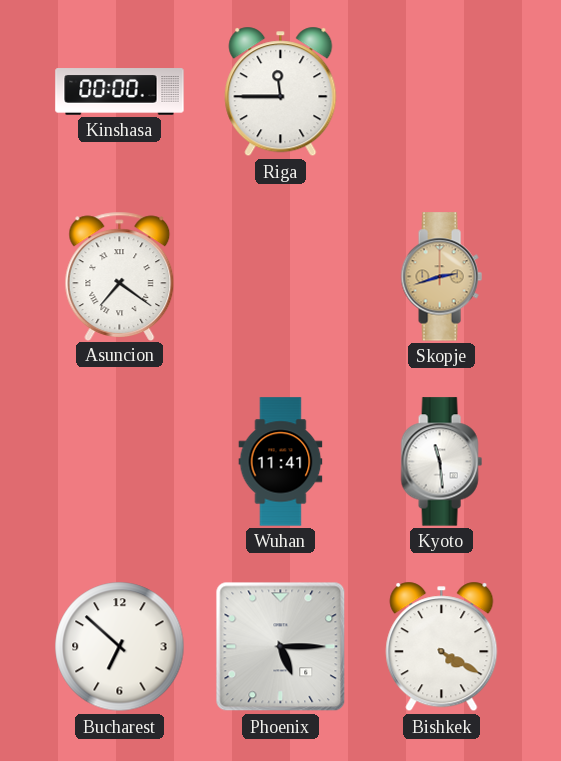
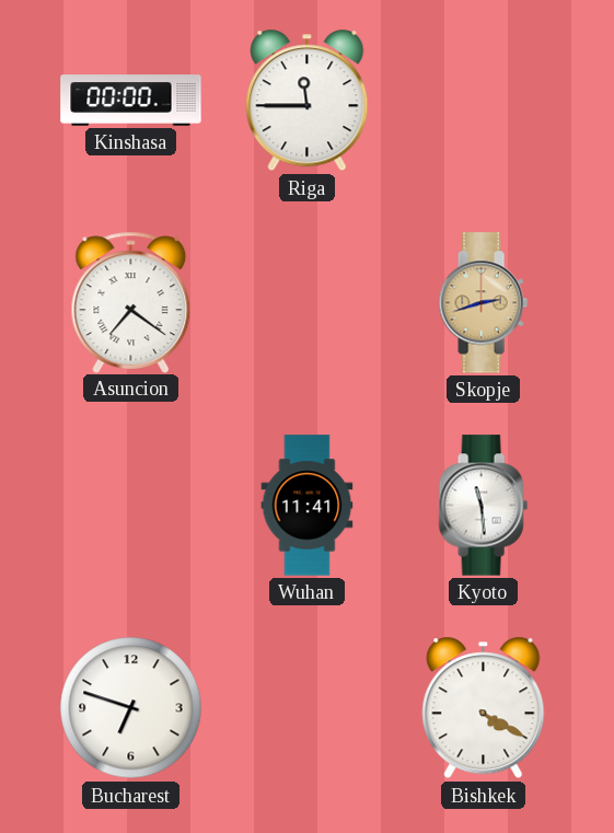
Bucharest: 6:52 -> 6:48 (131, 708)
Phoenix: 5:15 -> none (281, 647)
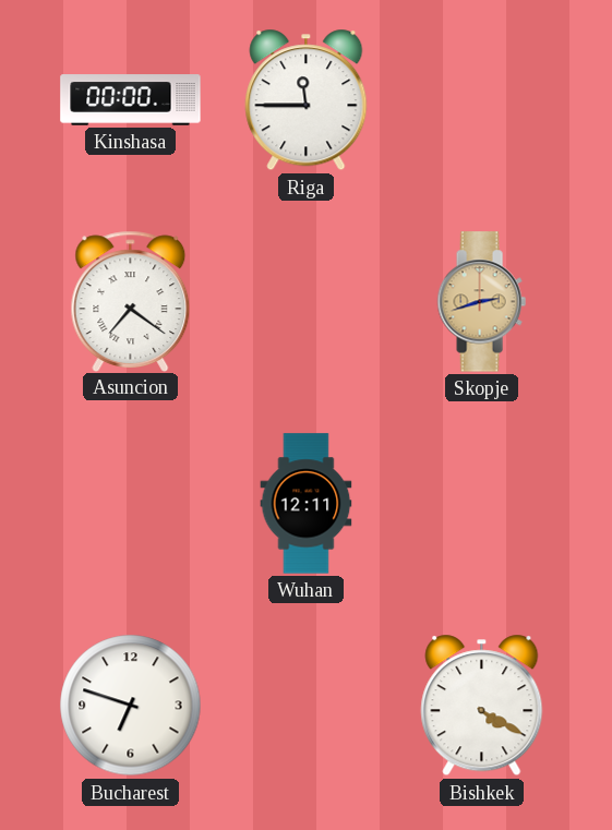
Wuhan: 11:41 -> 12:11 (307, 504)
Kyoto: 11:29 -> none (483, 506)
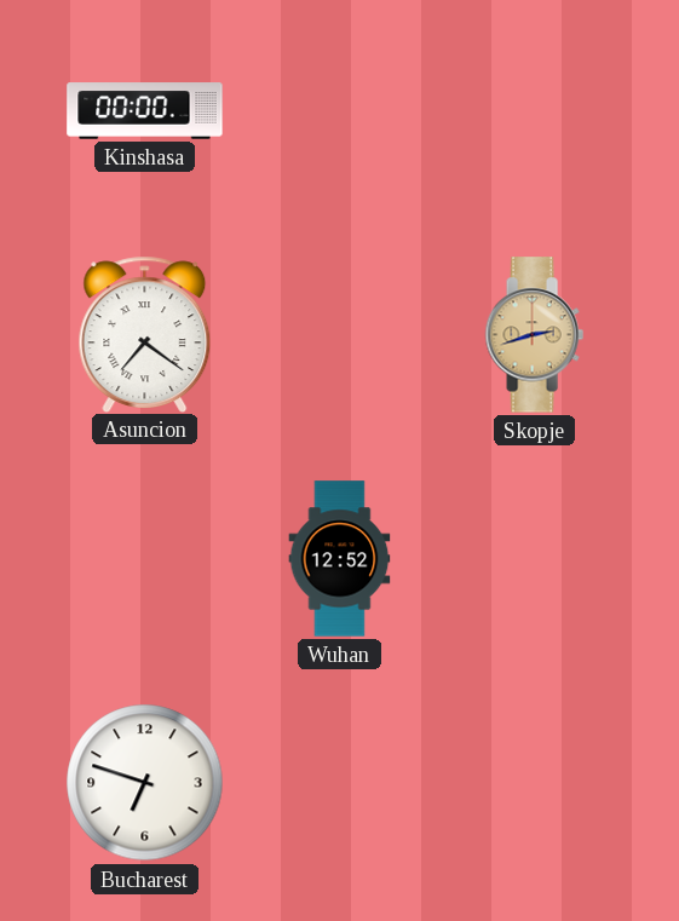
Riga: 11:45 -> none (307, 100)
Wuhan: 12:11 -> 12:52 (340, 559)
Bishkek: 4:20 -> none (482, 706)
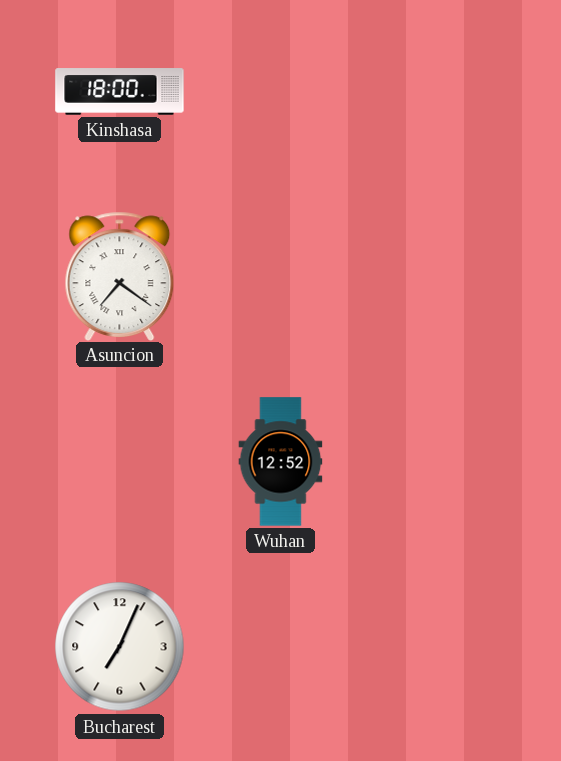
Kinshasa: 00:00 -> 18:00 (120, 92)
Skopje: 2:42 -> none (534, 335)
Bucharest: 6:48 -> 7:04 (120, 647)
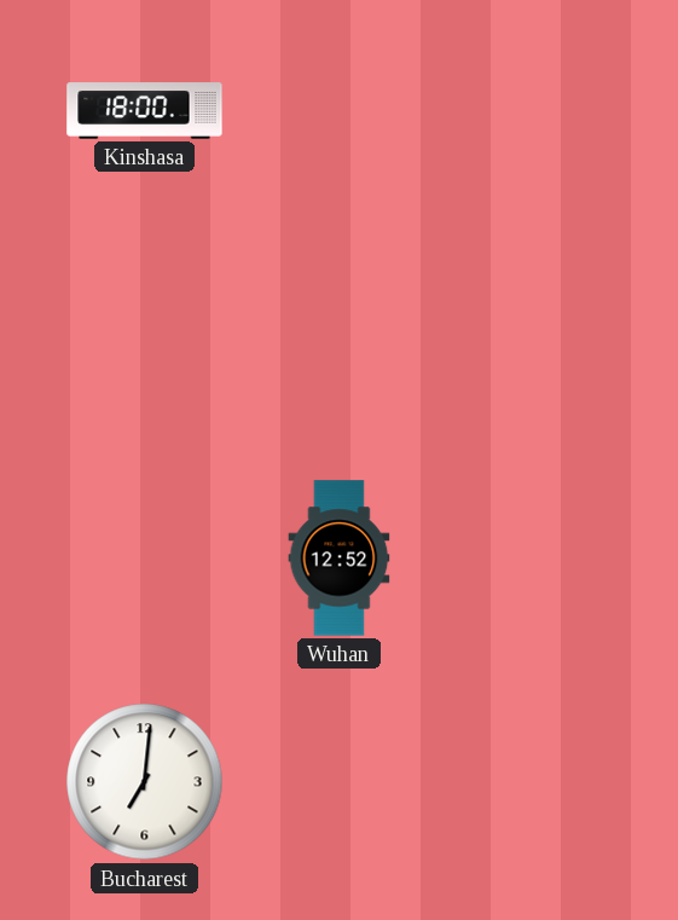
Asuncion: 7:21 -> none (120, 276)
Bucharest: 7:04 -> 7:01 (145, 782)
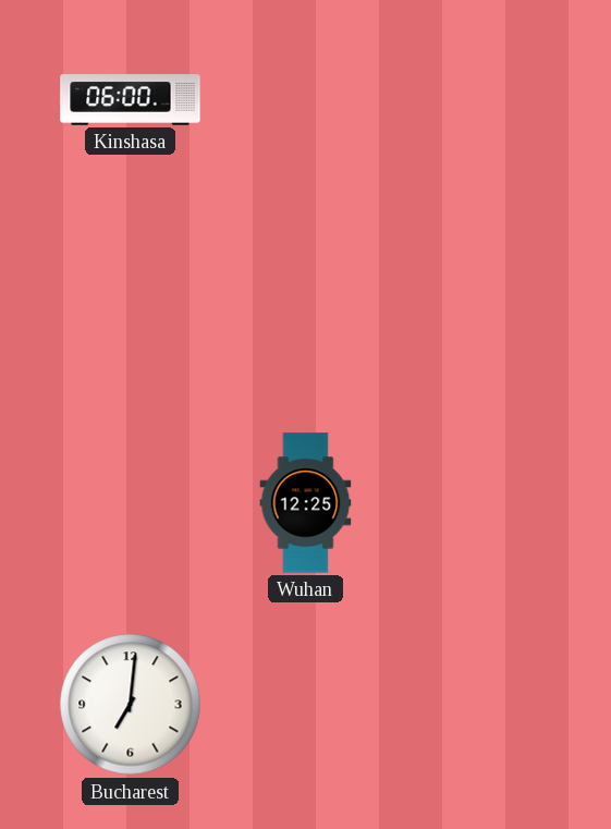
Kinshasa: 18:00 -> 06:00 (131, 100)
Wuhan: 12:52 -> 12:25 (306, 503)
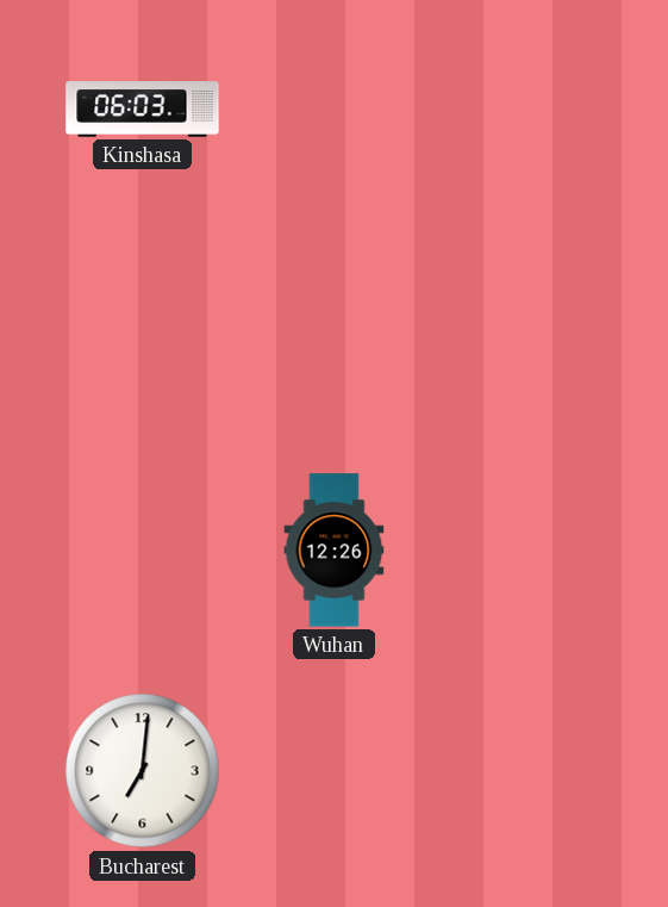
Kinshasa: 06:00 -> 06:03 (143, 110)
Wuhan: 12:25 -> 12:26 (335, 551)
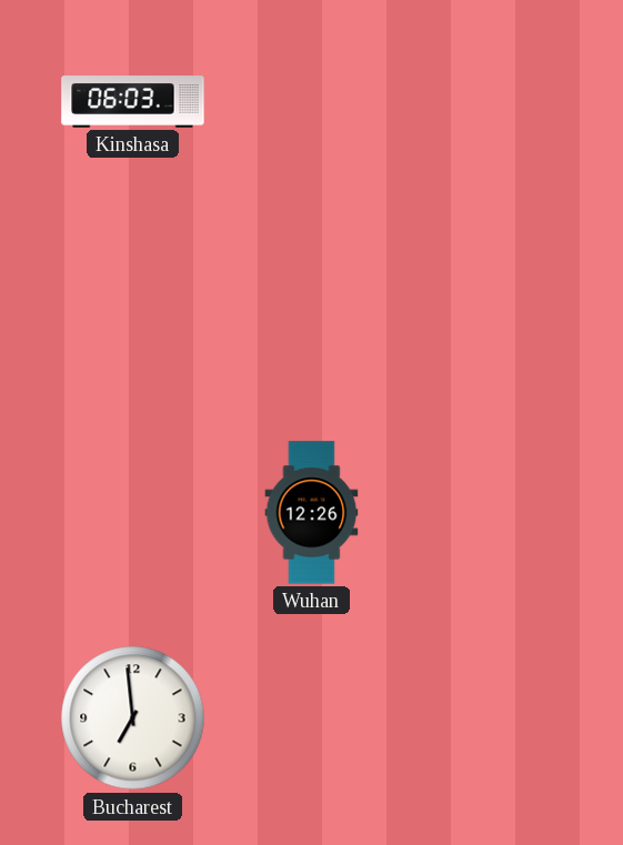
Bucharest: 7:01 -> 6:59 (133, 718)
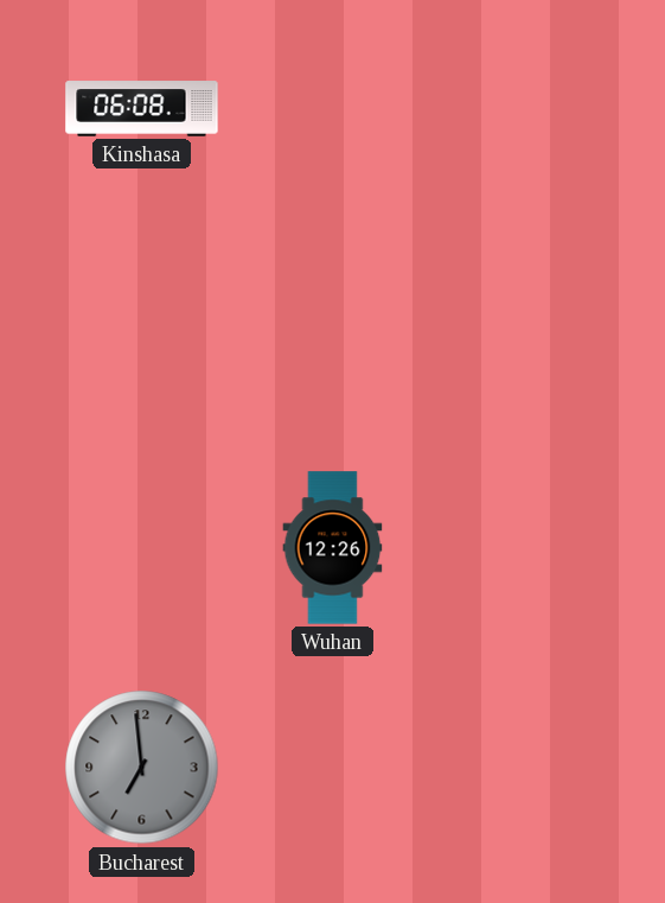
Kinshasa: 06:03 -> 06:08 (142, 109)
Bucharest dial: white -> grey (142, 768)
